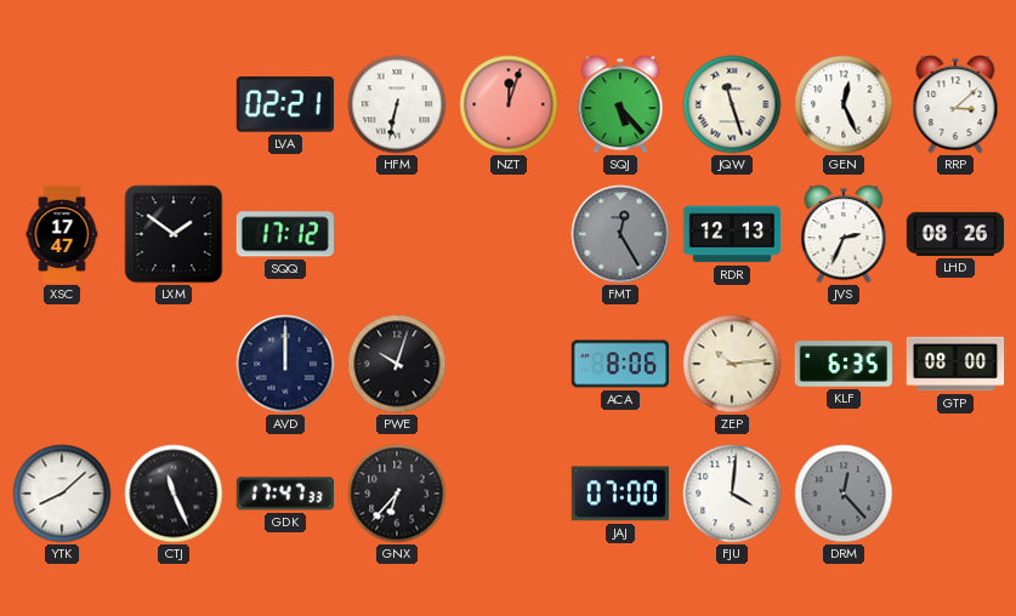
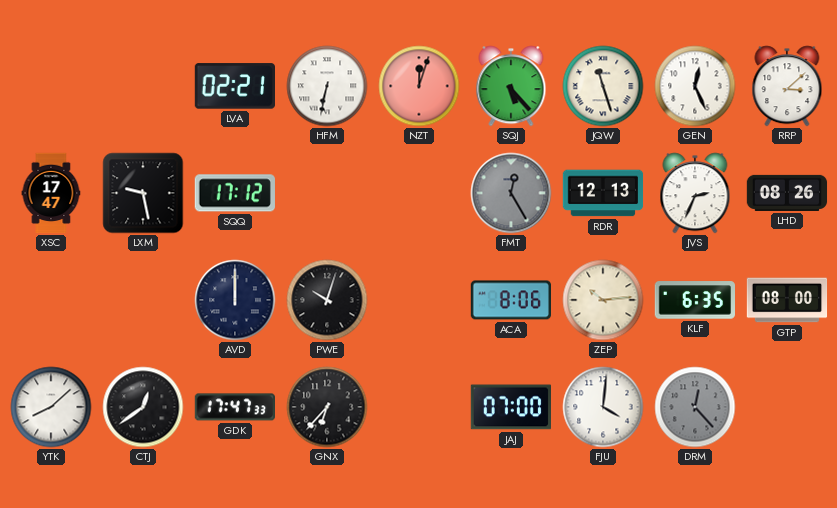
LXM: 1:51 -> 9:28 (143, 193)
CTJ: 11:26 -> 12:39 (143, 407)
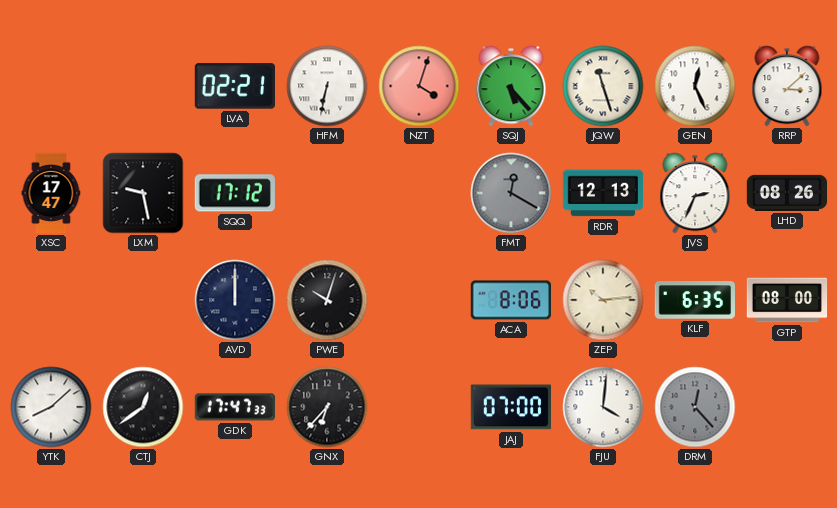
NZT: 12:03 -> 4:03 (419, 86)
FMT: 12:25 -> 12:20 (511, 193)
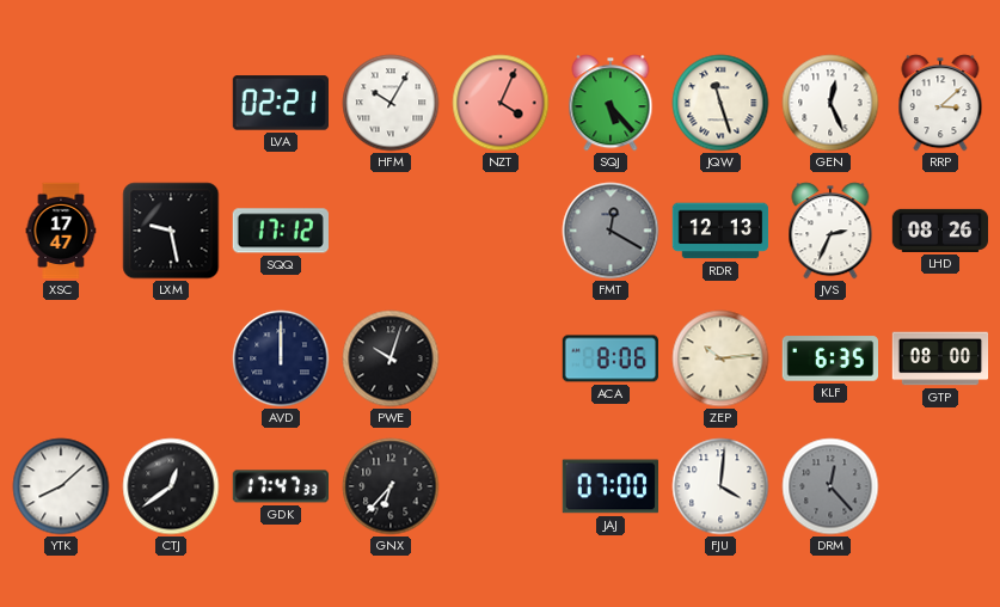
HFM: 6:32 -> 10:05 (391, 103)
NZT: 4:03 -> 4:04 (501, 103)
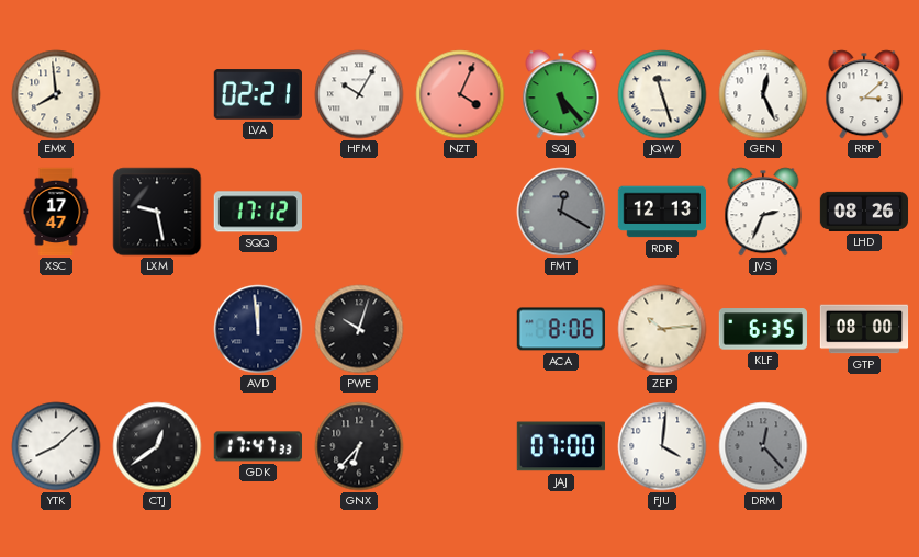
EMX: none -> 7:59 (56, 94)
AVD: 12:00 -> 11:59 (258, 329)
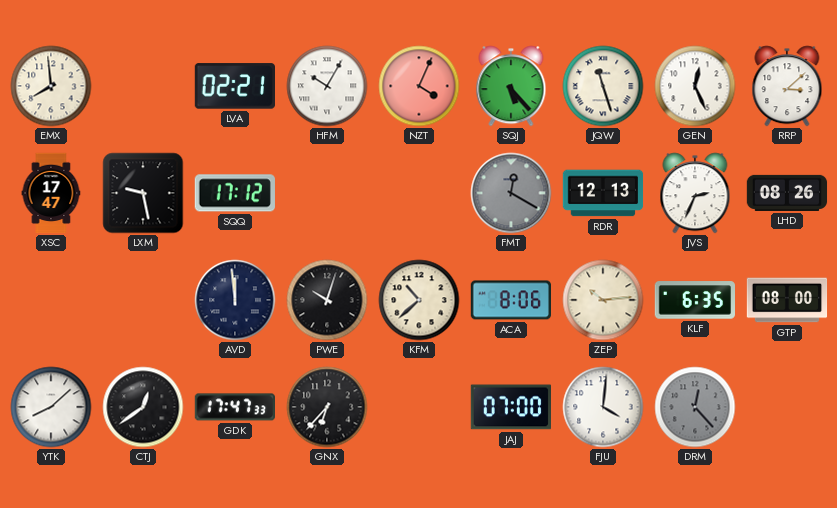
KFM: none -> 10:38 (419, 300)
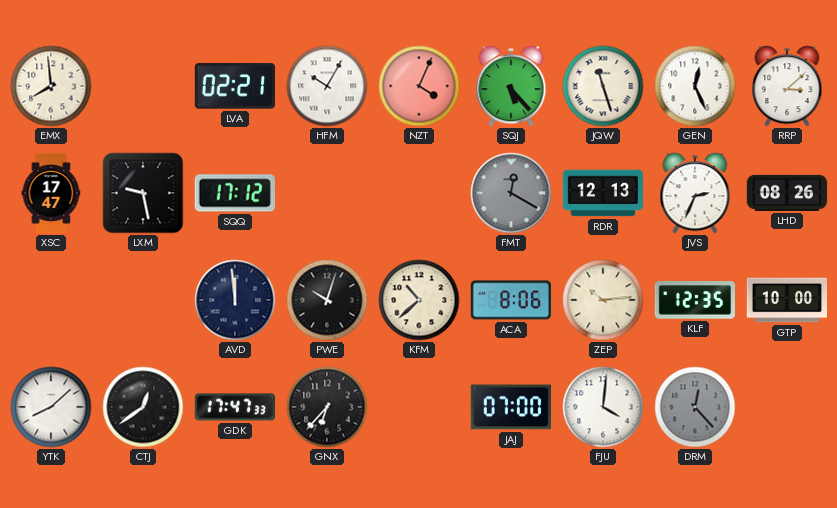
KLF: 6:35 -> 12:35 (694, 300)
GTP: 08:00 -> 10:00 (787, 300)
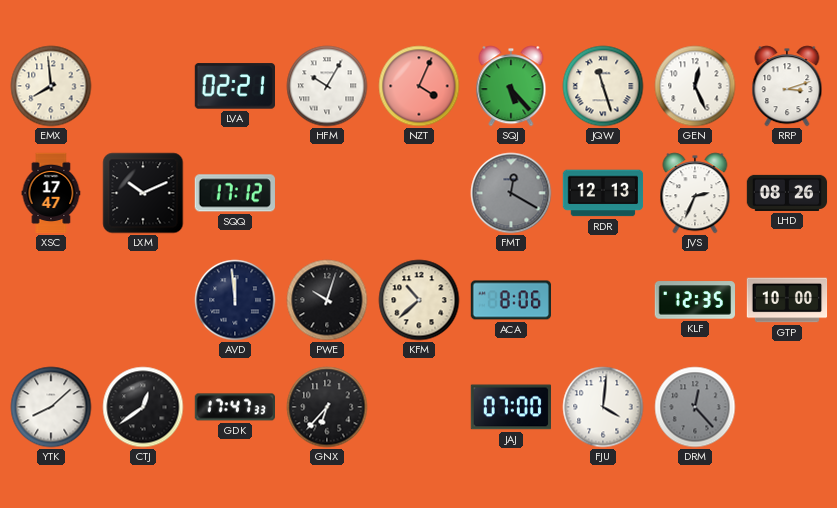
RRP: 3:08 -> 3:12 (787, 86)
LXM: 9:28 -> 10:11 (143, 193)
ZEP: 10:14 -> none (603, 300)
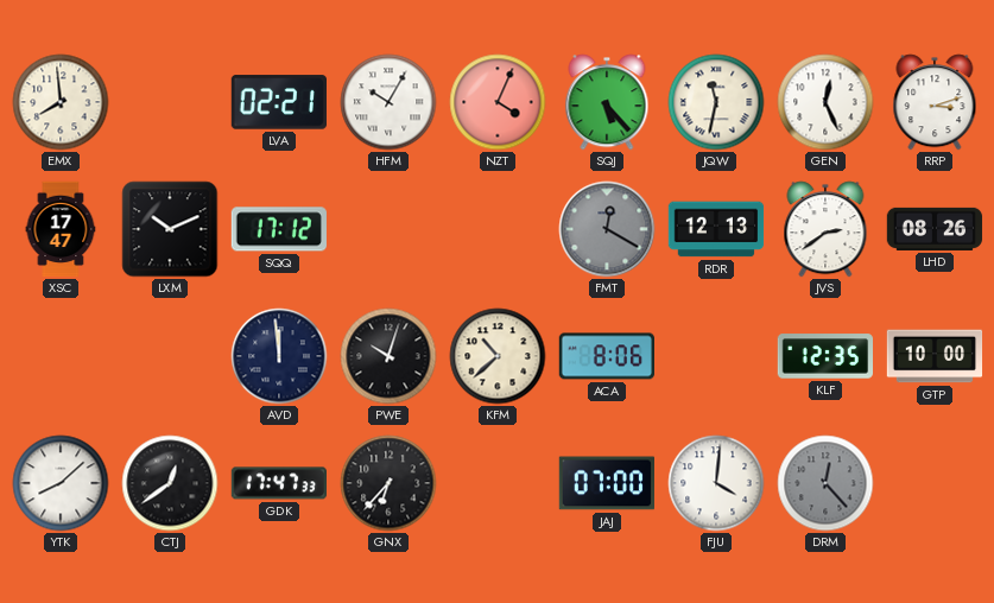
JQW: 11:27 -> 11:32 (716, 102)
JVS: 2:34 -> 2:39 (825, 229)
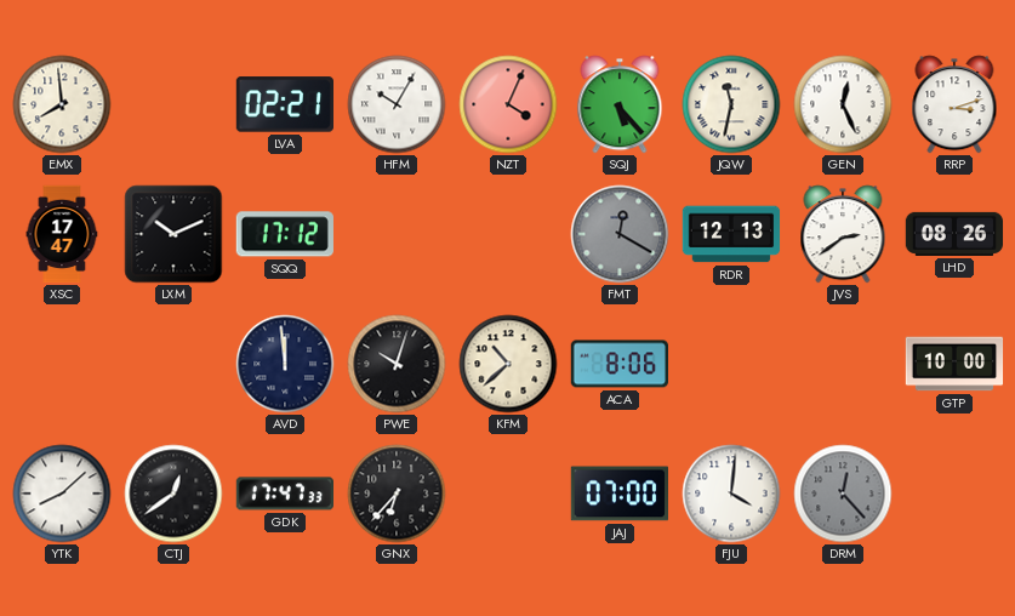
KLF: 12:35 -> none (824, 356)
